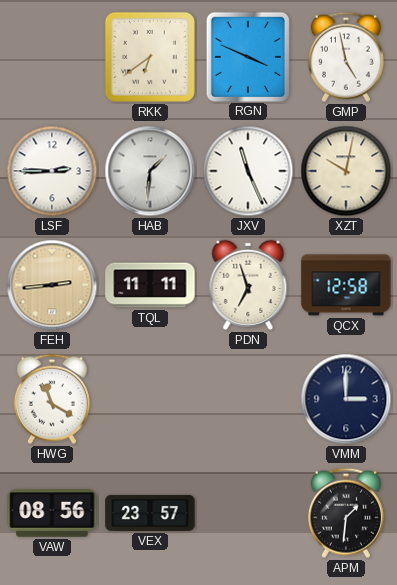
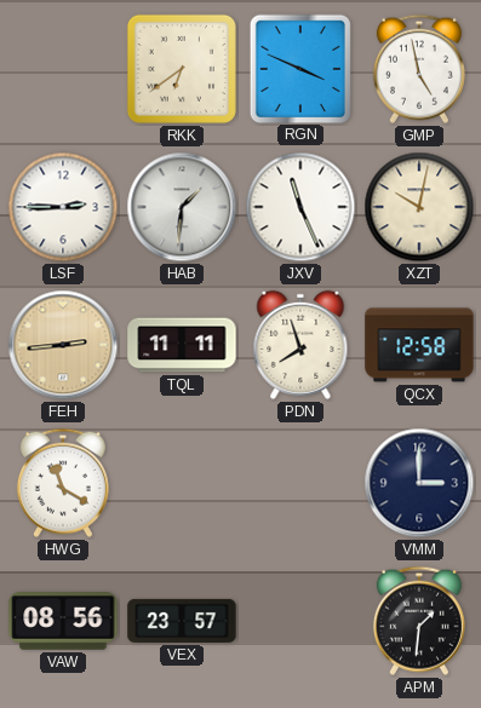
PDN: 6:57 -> 7:57 (300, 345)
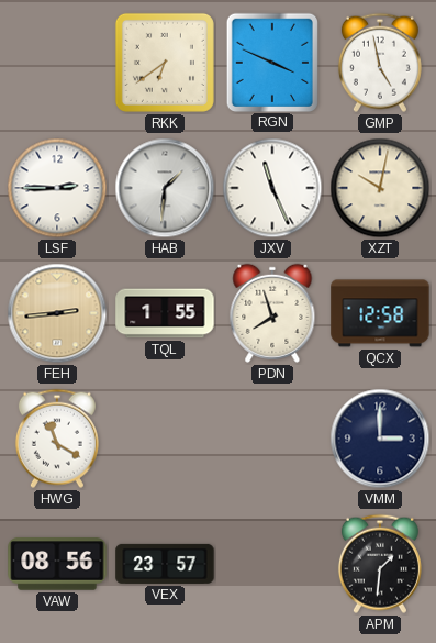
TQL: 11:11 -> 1:55 (165, 313)
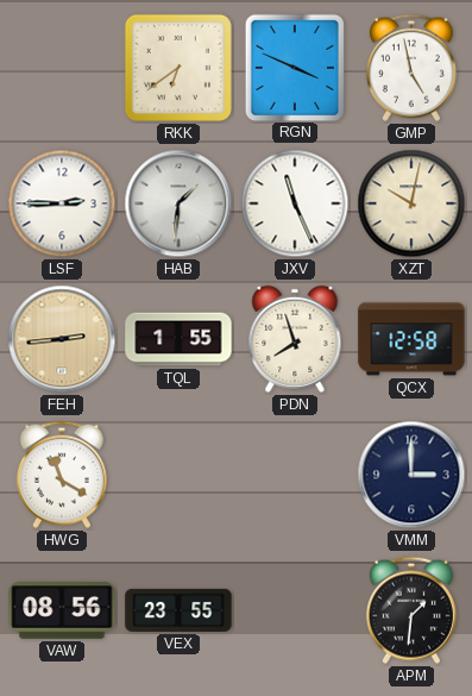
VEX: 23:57 -> 23:55 (178, 610)
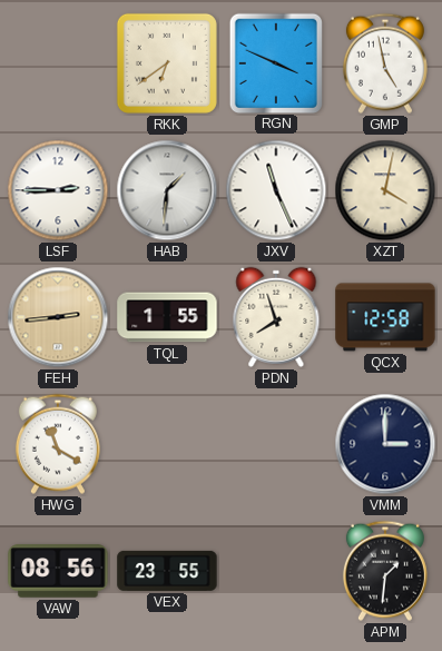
XZT: 10:02 -> 4:02 (385, 190)
